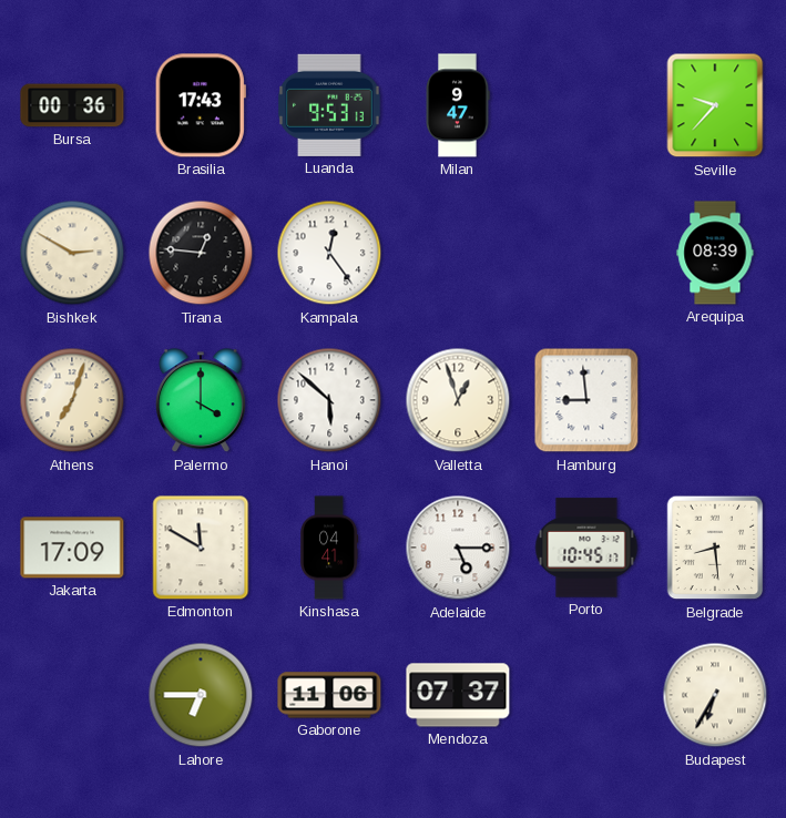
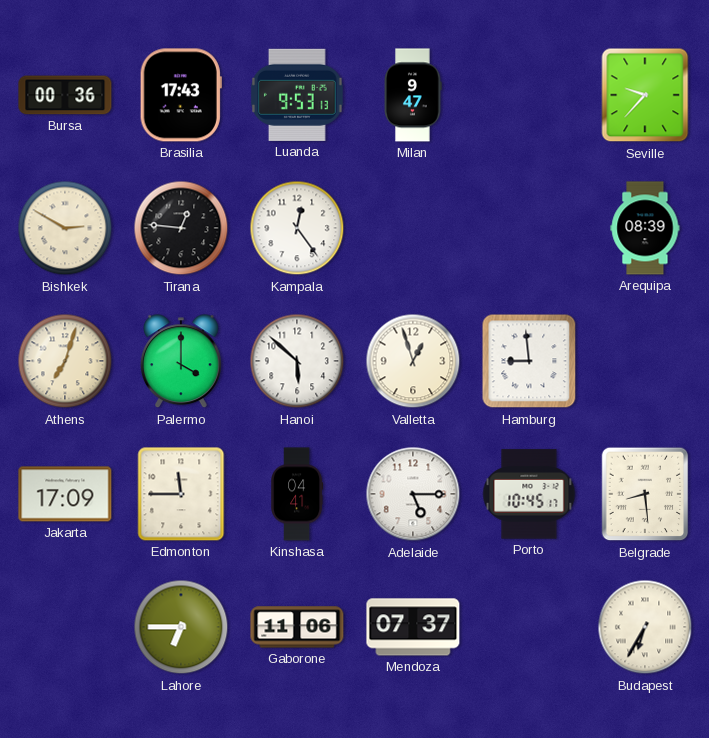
Edmonton: 11:50 -> 11:45 (181, 494)
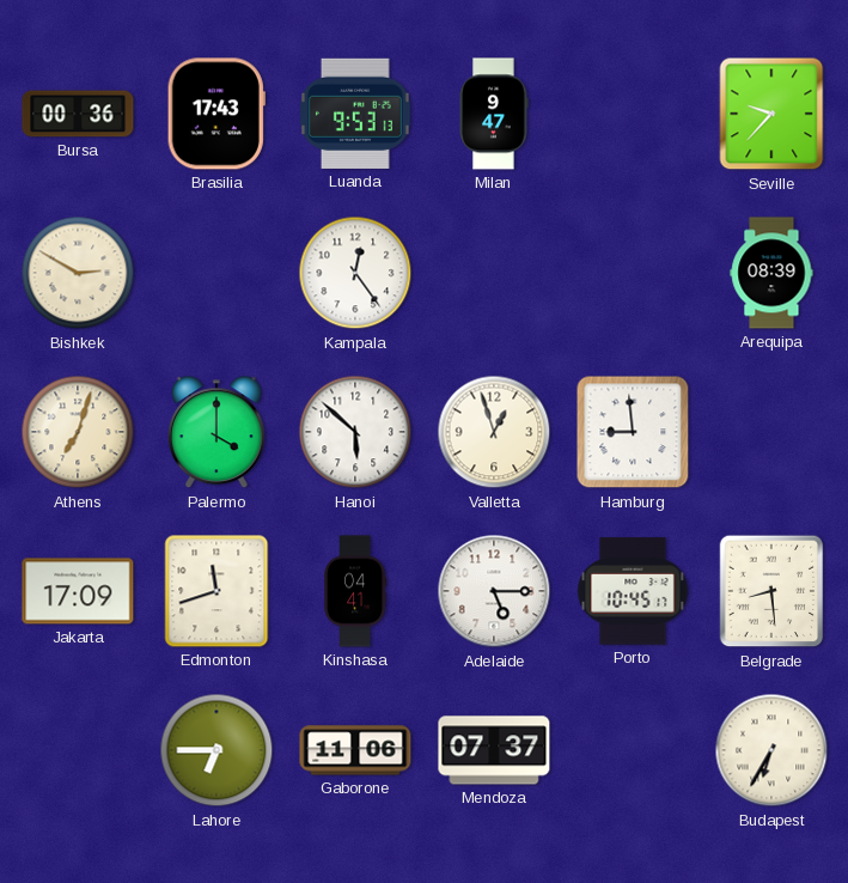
Tirana: 12:46 -> none (181, 228)
Edmonton: 11:45 -> 11:42 (216, 591)
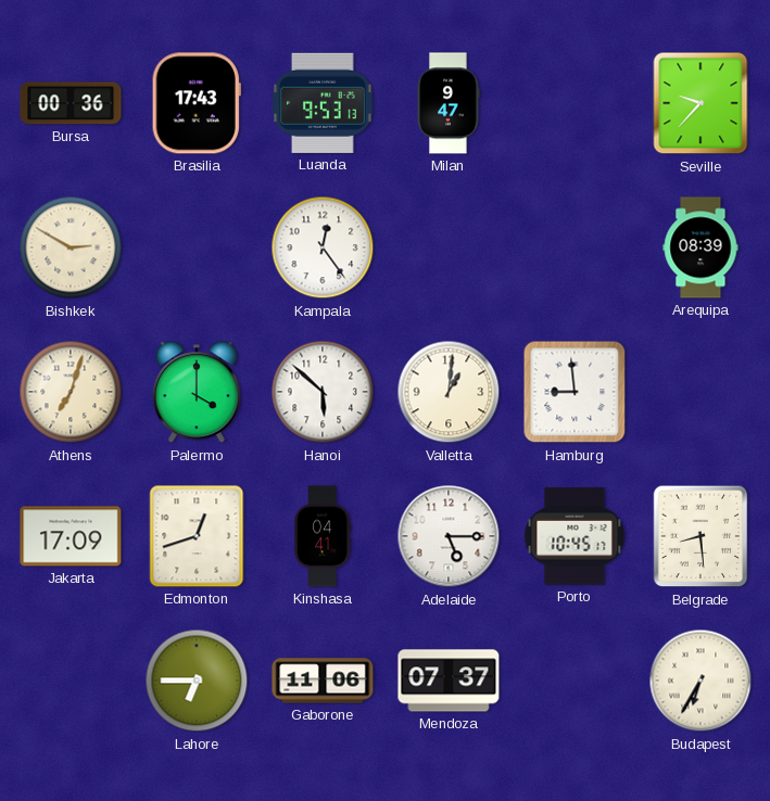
Valletta: 12:57 -> 1:01 (449, 392)
Edmonton: 11:42 -> 12:42 (197, 536)
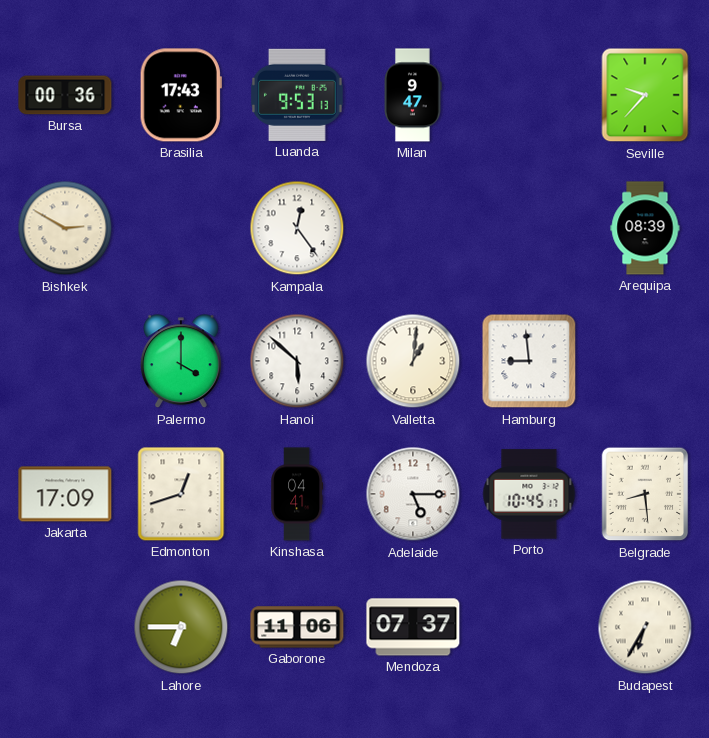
Athens: 7:03 -> none (71, 392)
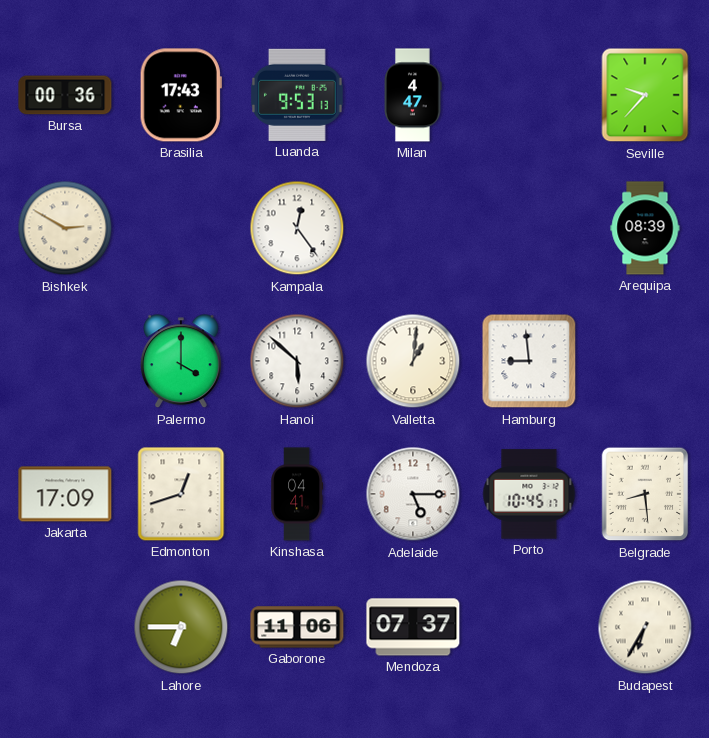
Milan: 9:47 -> 4:47 (413, 95)
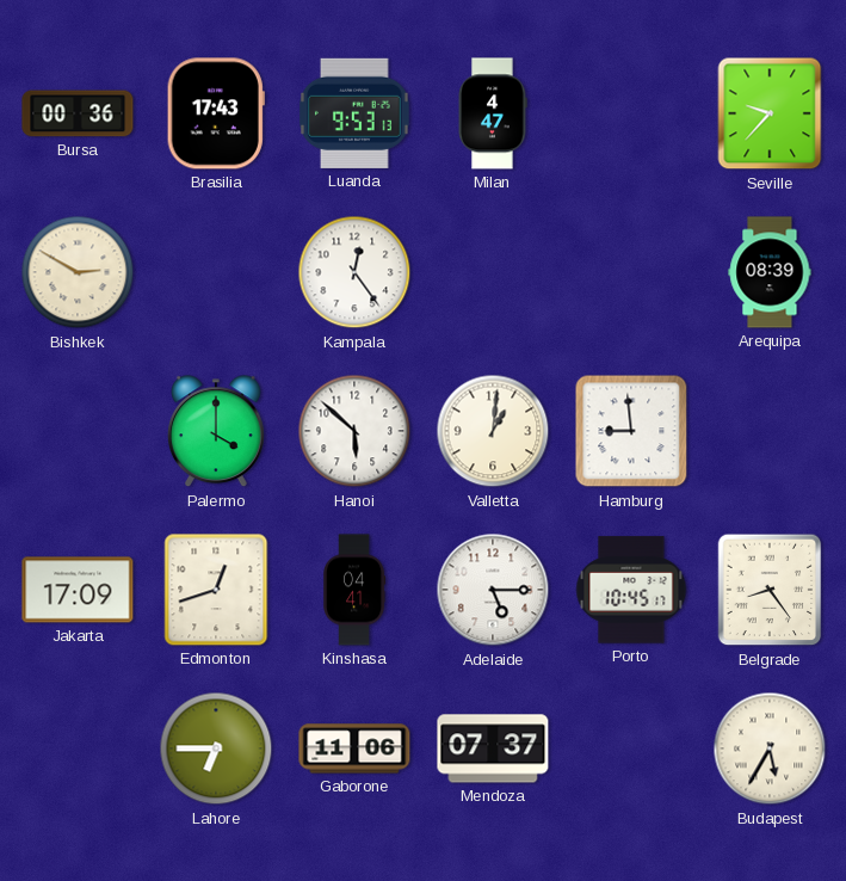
Belgrade: 8:29 -> 8:24 (770, 590)
Budapest: 6:35 -> 5:35 (770, 748)
